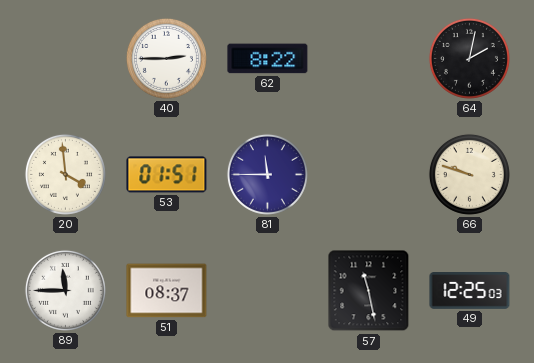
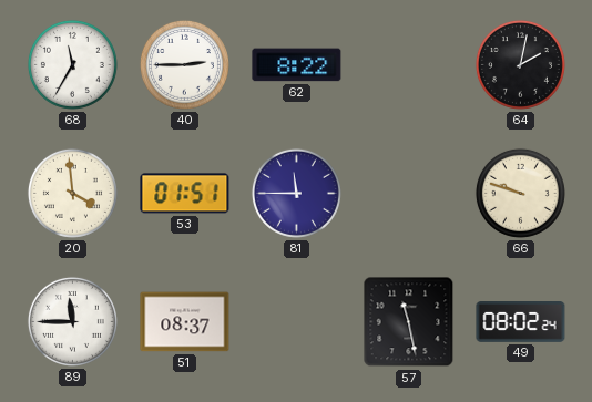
68: none -> 11:35 (72, 64)
49: 12:25 -> 08:02 (521, 322)
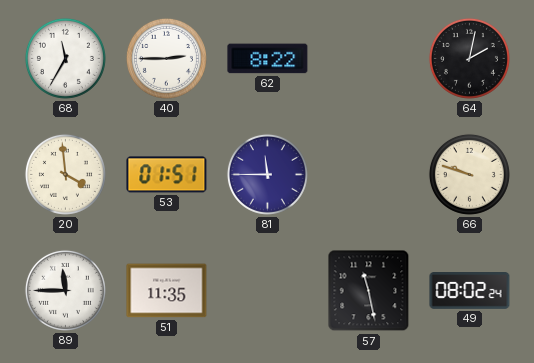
51: 08:37 -> 11:35 (167, 291)
